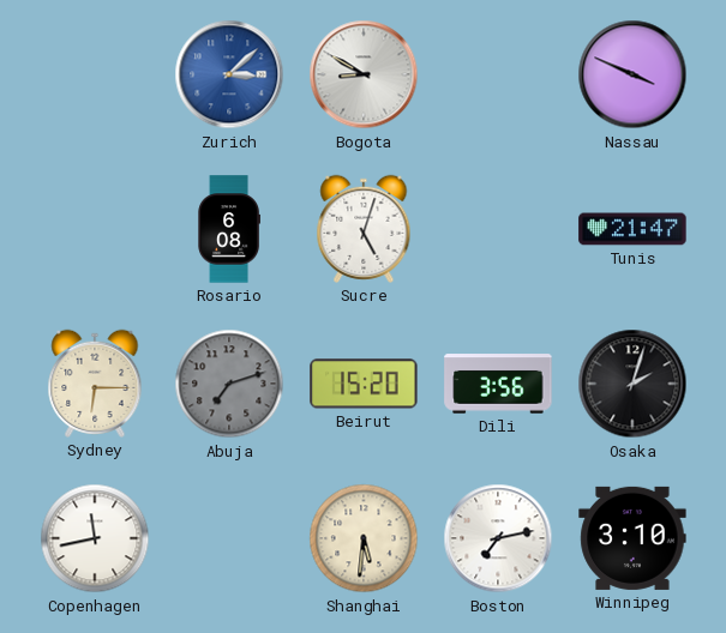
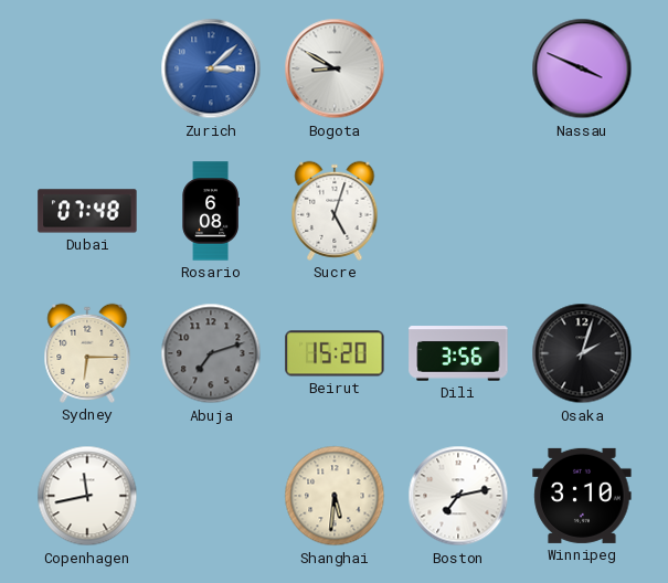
Dubai: none -> 07:48 (87, 211)
Tunis: 21:47 -> none (632, 229)
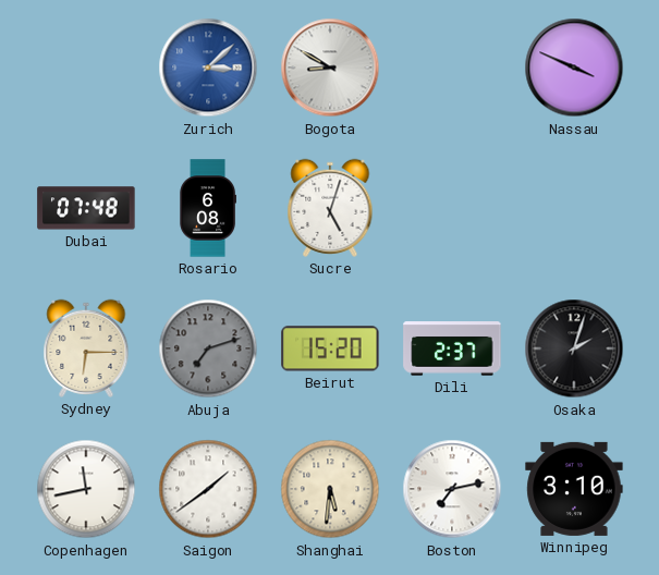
Dili: 3:56 -> 2:37 (452, 348)
Saigon: none -> 1:39 (208, 489)
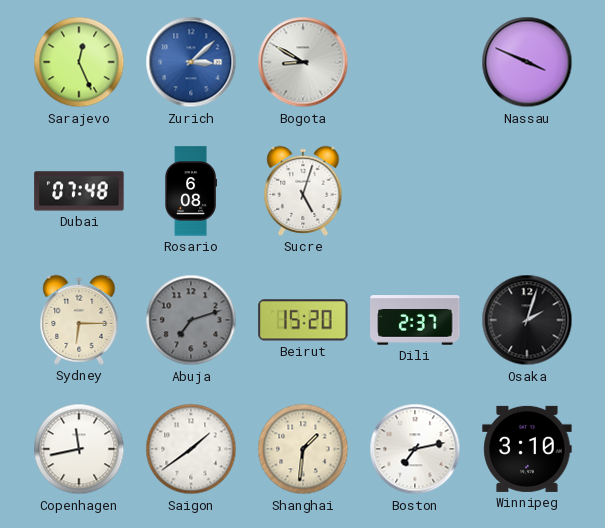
Sarajevo: none -> 12:26 (79, 62)
Shanghai: 5:31 -> 1:31 (303, 449)
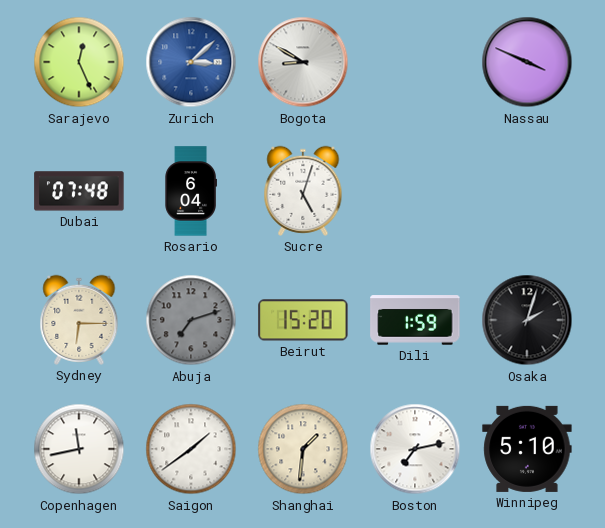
Rosario: 6:08 -> 6:04 (190, 191)
Dili: 2:37 -> 1:59 (415, 320)
Winnipeg: 3:10 -> 5:10 (527, 449)
